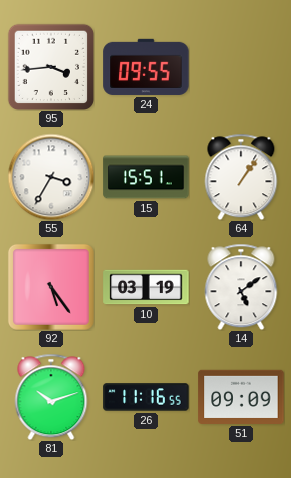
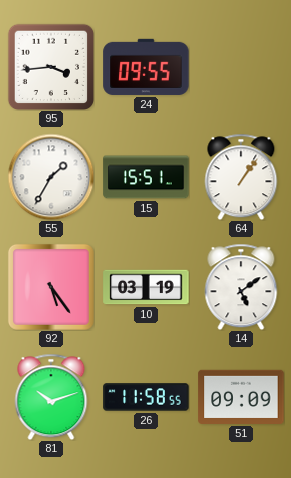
55: 3:35 -> 1:35 (51, 177)
26: 11:16 -> 11:58 (146, 397)
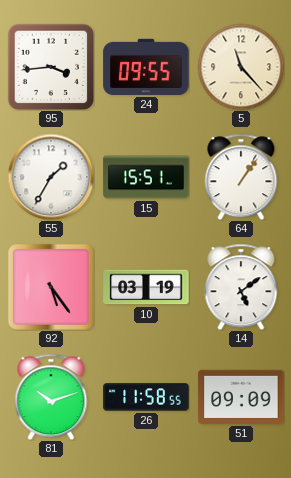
5: none -> 11:23 (241, 67)
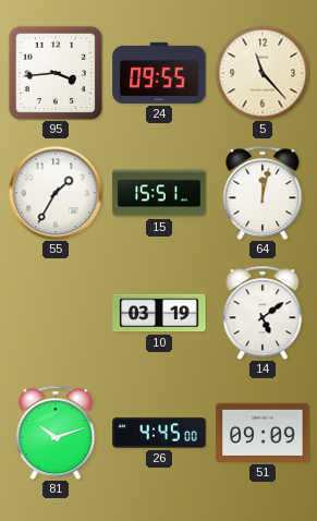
64: 1:06 -> 12:02 (263, 193)
92: 5:24 -> none (51, 287)
26: 11:58 -> 4:45 (159, 433)
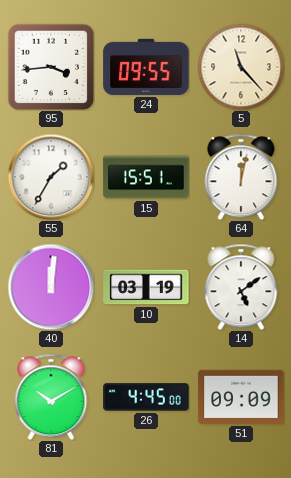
40: none -> 12:01 (51, 287)
81: 10:12 -> 10:10 (51, 397)
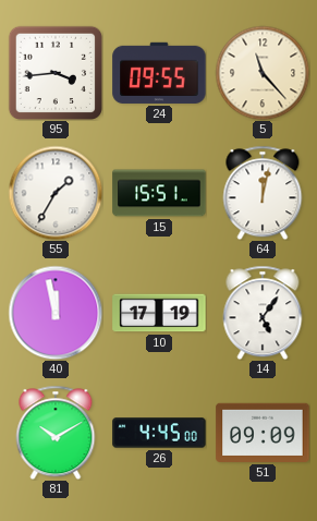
40: 12:01 -> 11:58 (56, 313)
10: 03:19 -> 17:19 (159, 313)
14: 5:09 -> 5:06 (263, 313)
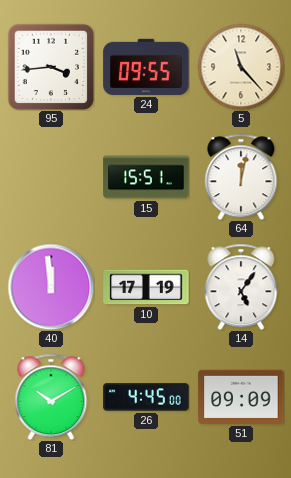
55: 1:35 -> none (56, 193)
40: 11:58 -> 11:59 (51, 287)
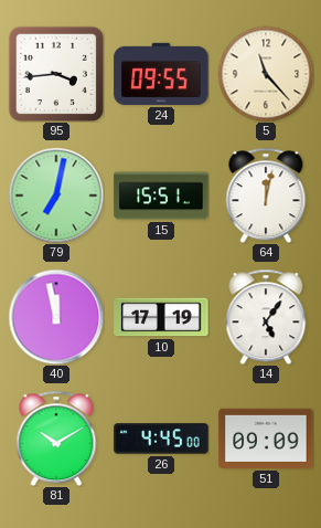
79: none -> 7:02 (56, 196)
40: 11:59 -> 11:58 (56, 317)
